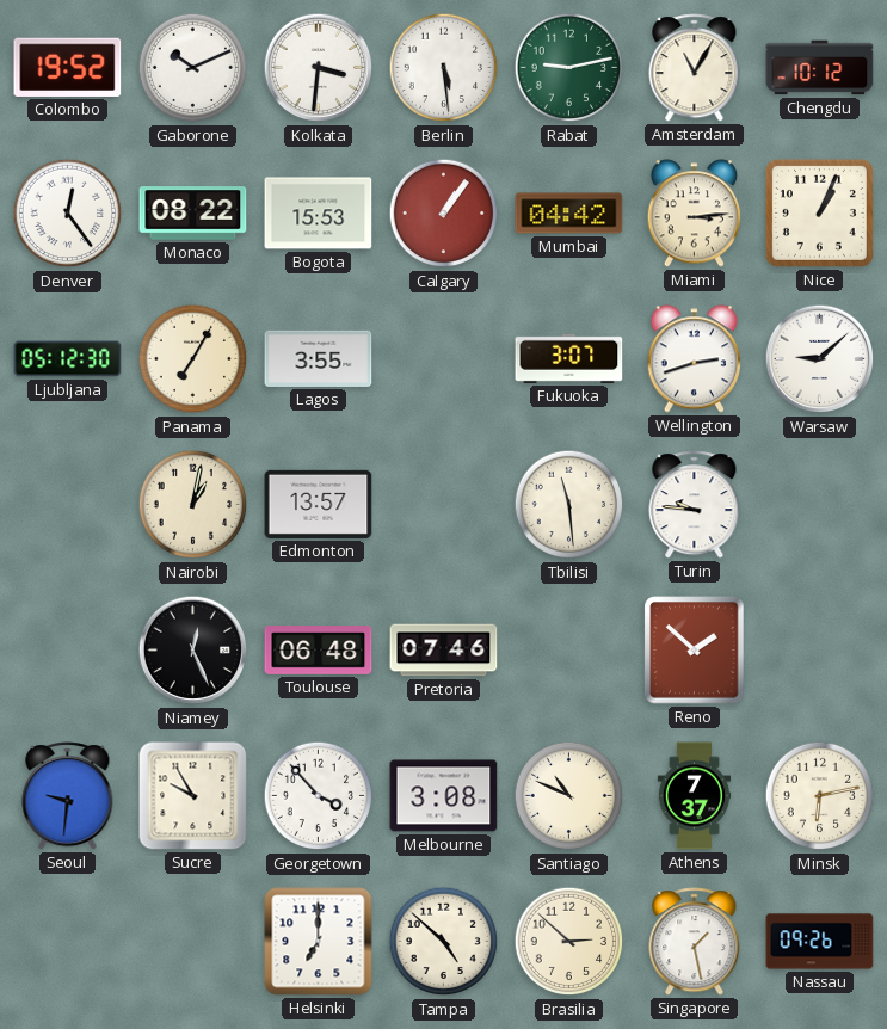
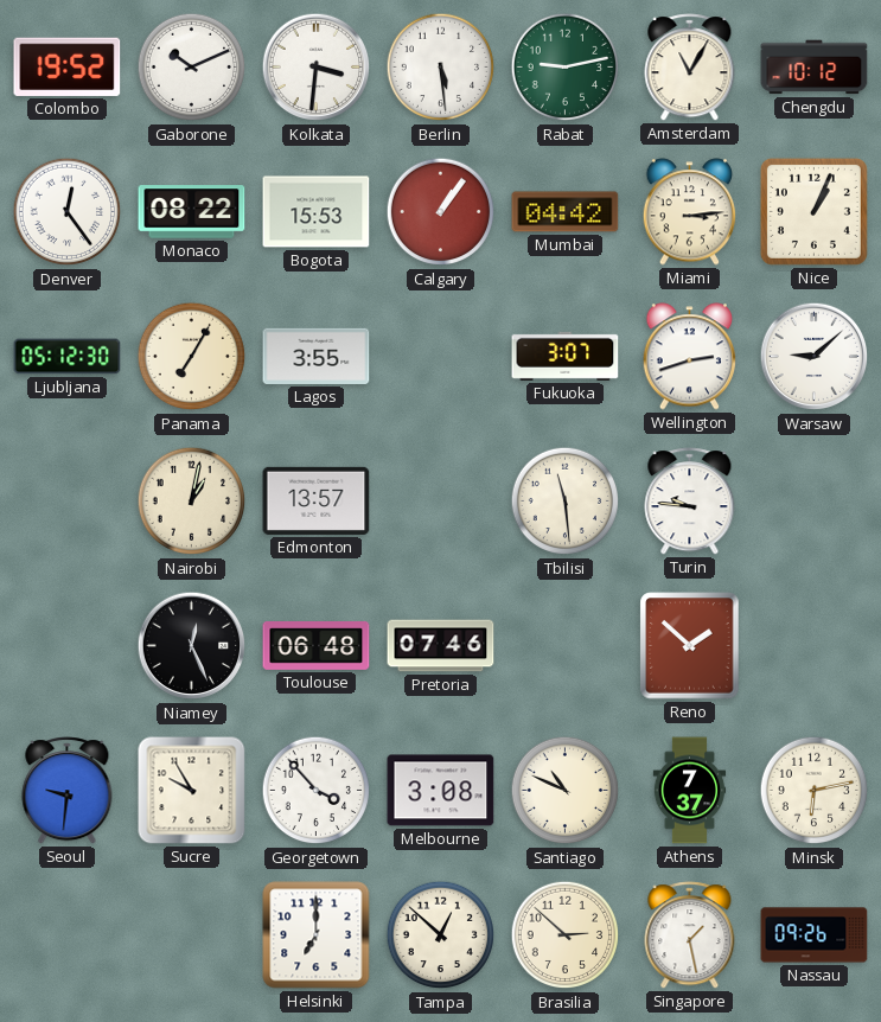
Tampa: 4:52 -> 12:52 (441, 935)
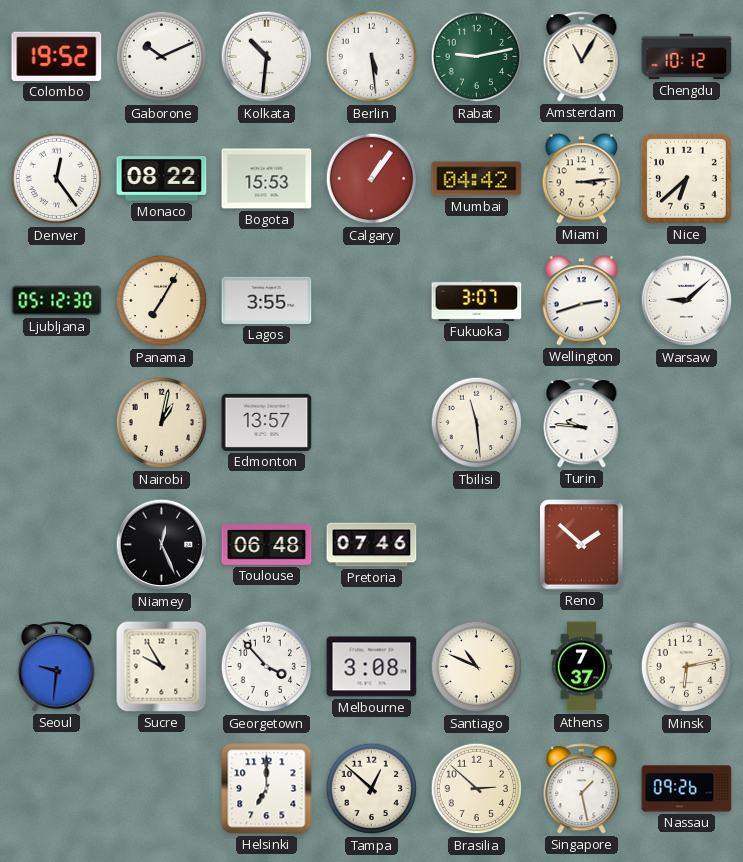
Kolkata: 3:31 -> 10:31 (267, 57)
Nice: 1:04 -> 6:38 (686, 178)
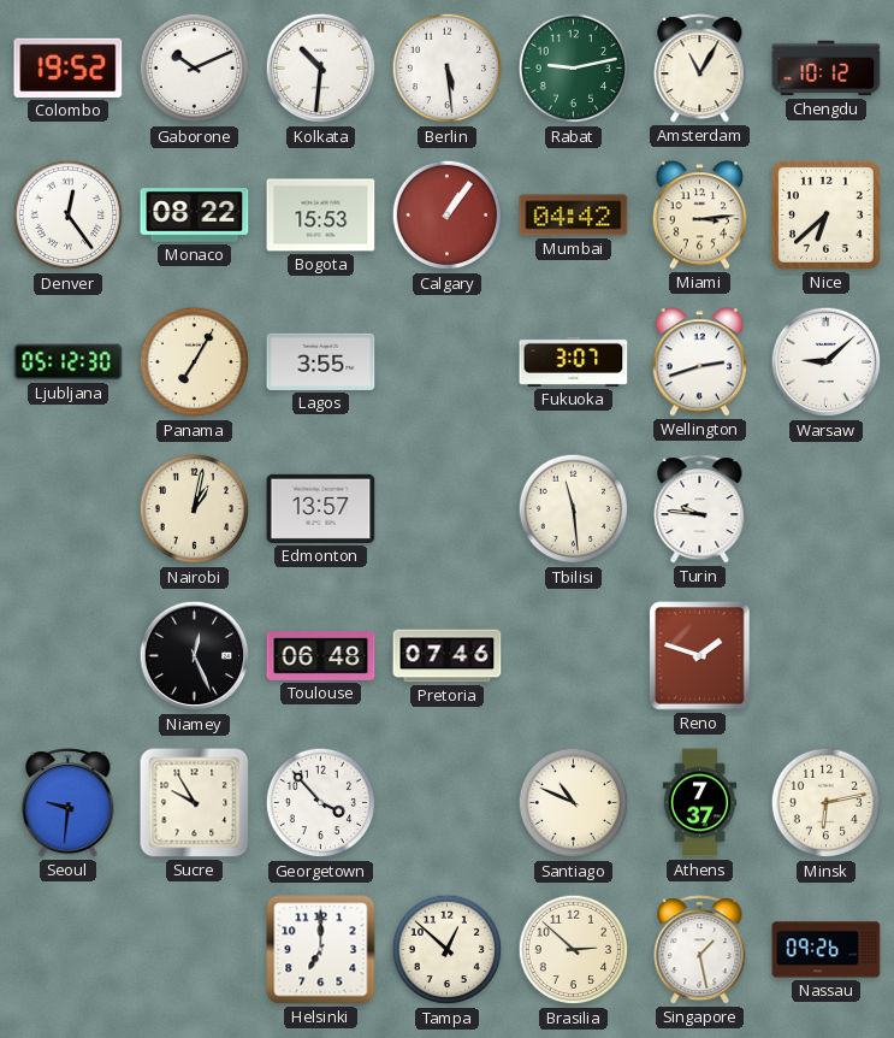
Reno: 1:52 -> 1:48 (700, 656)
Melbourne: 3:08 -> none (372, 667)
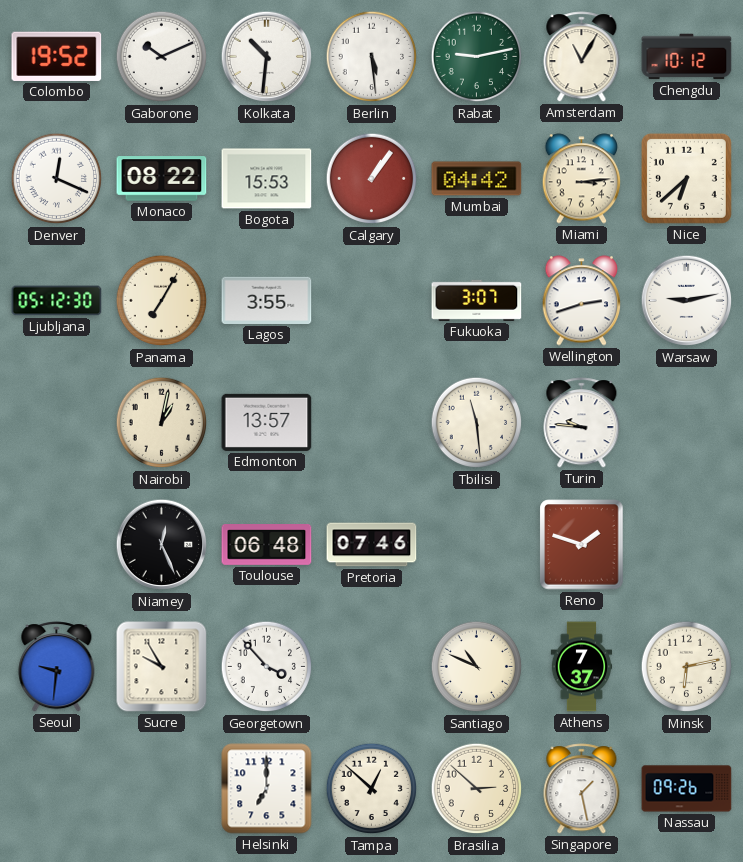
Denver: 12:24 -> 12:19 (57, 179)
Warsaw: 9:08 -> 9:13 (687, 301)
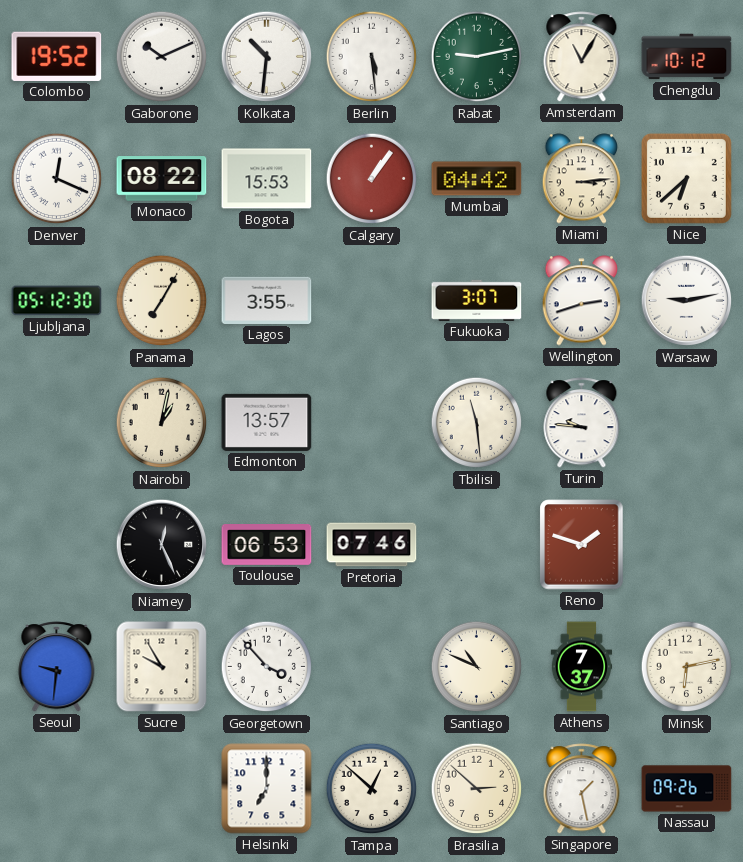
Toulouse: 06:48 -> 06:53 (267, 545)
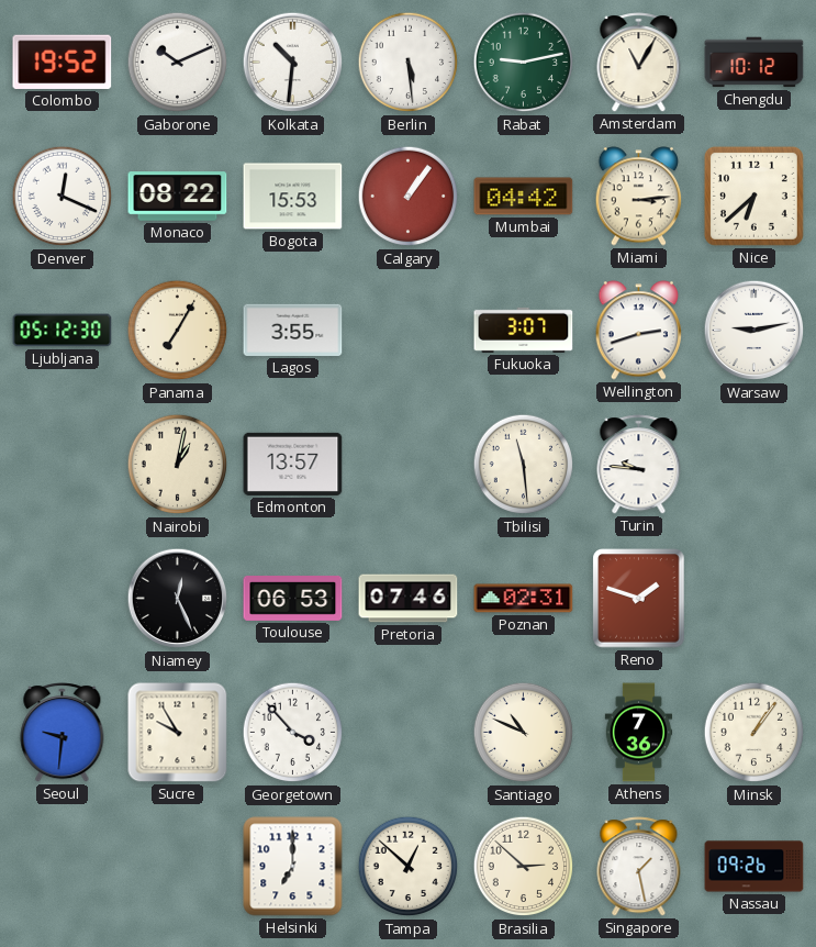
Poznan: none -> 02:31 (524, 599)
Athens: 7:37 -> 7:36 (639, 733)
Minsk: 6:13 -> 1:06 (754, 733)
